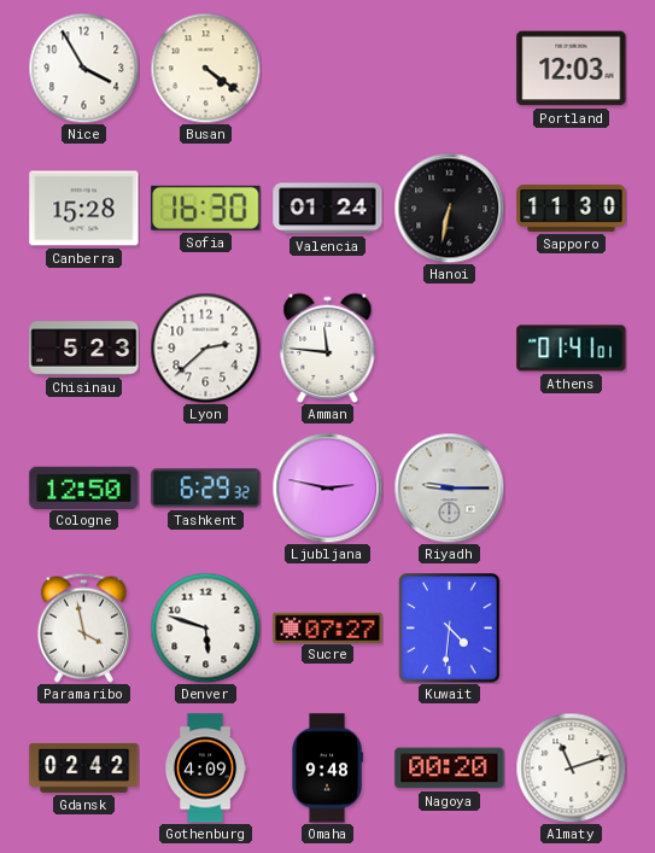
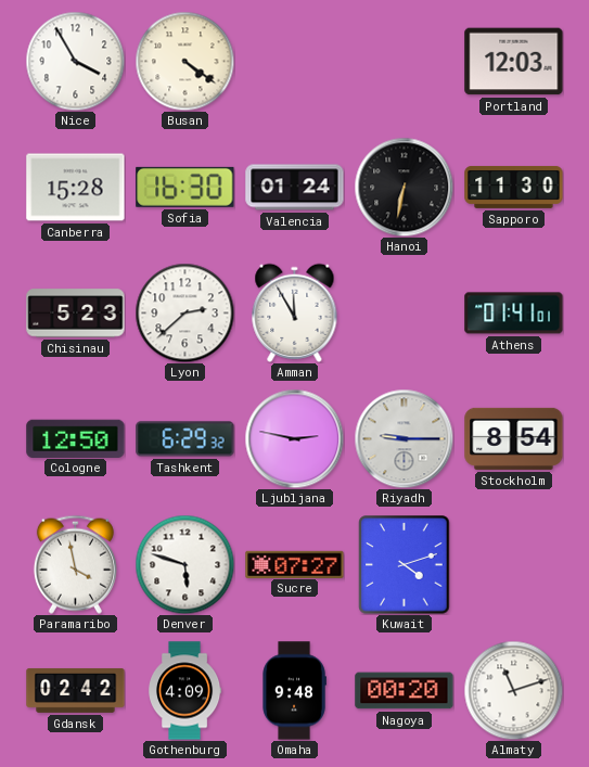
Amman: 11:46 -> 11:55 (295, 312)
Stockholm: none -> 8:54 (514, 438)
Kuwait: 4:31 -> 4:12 (405, 565)
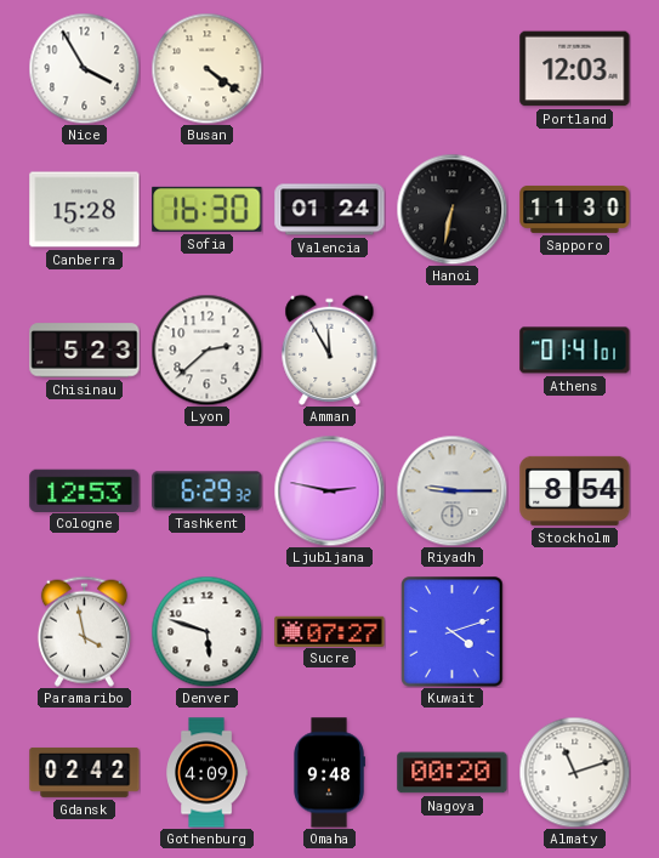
Cologne: 12:50 -> 12:53 (85, 490)
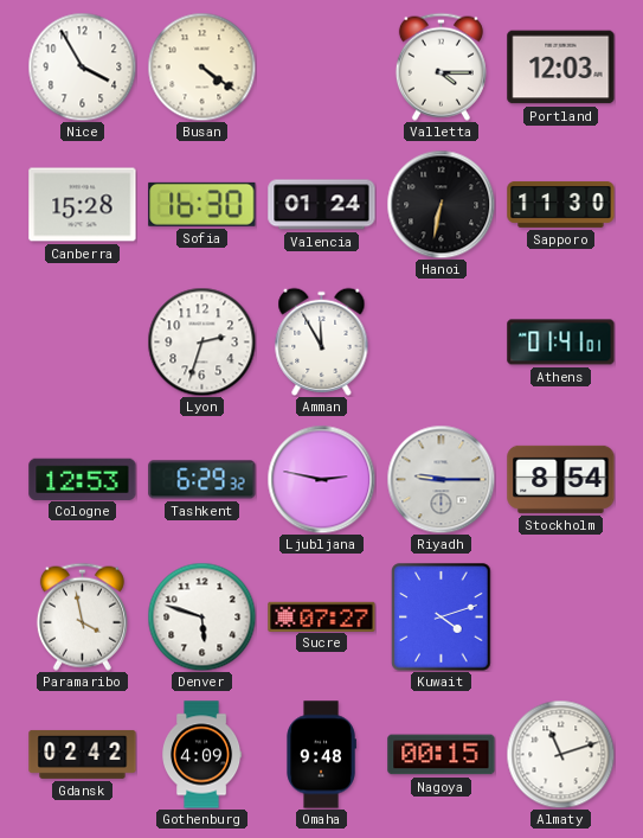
Valletta: none -> 4:15 (441, 66)
Chisinau: 5:23 -> none (85, 351)
Lyon: 2:38 -> 2:33 (201, 341)
Nagoya: 00:20 -> 00:15 (442, 755)
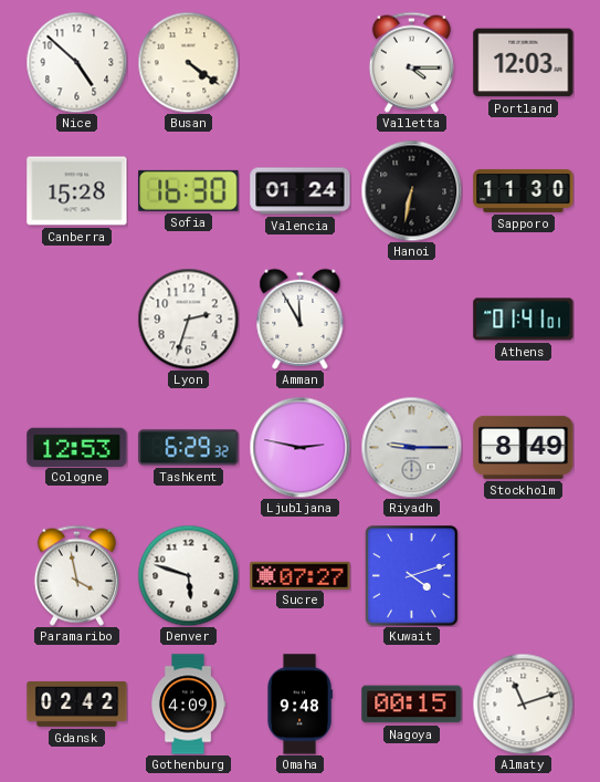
Nice: 3:55 -> 4:52 (76, 62)
Stockholm: 8:54 -> 8:49 (524, 447)
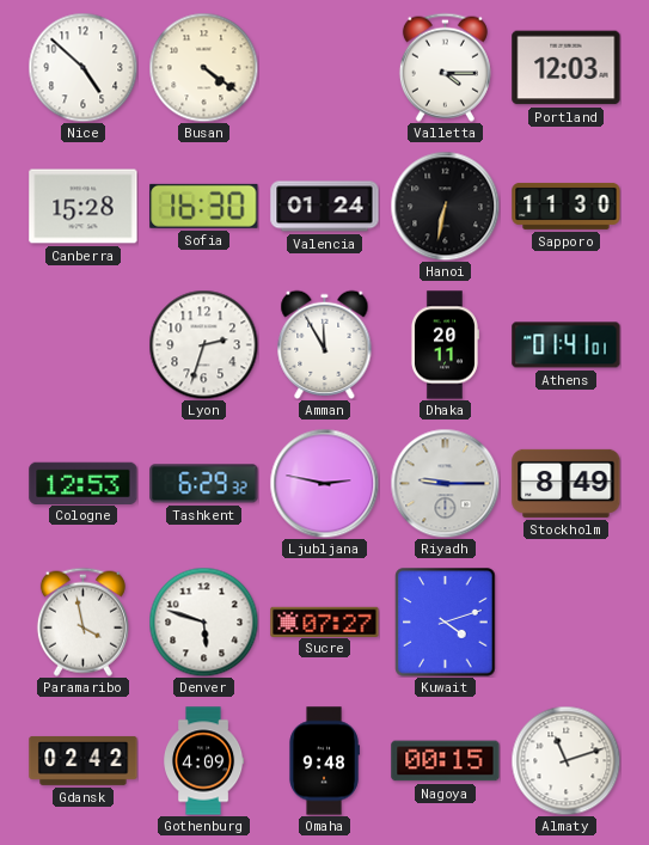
Dhaka: none -> 20:11 (445, 345)
